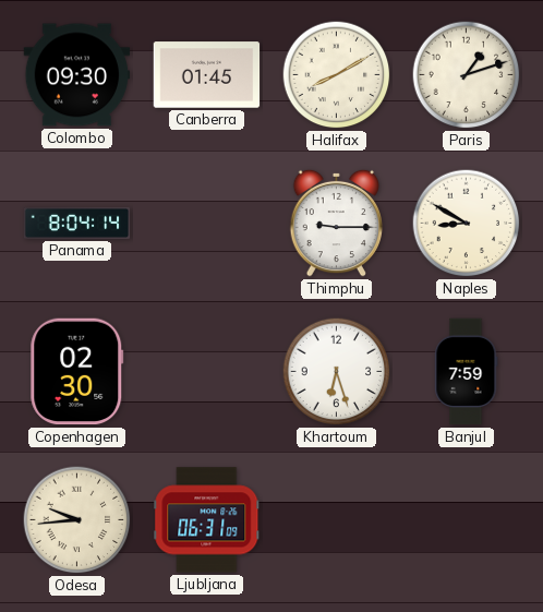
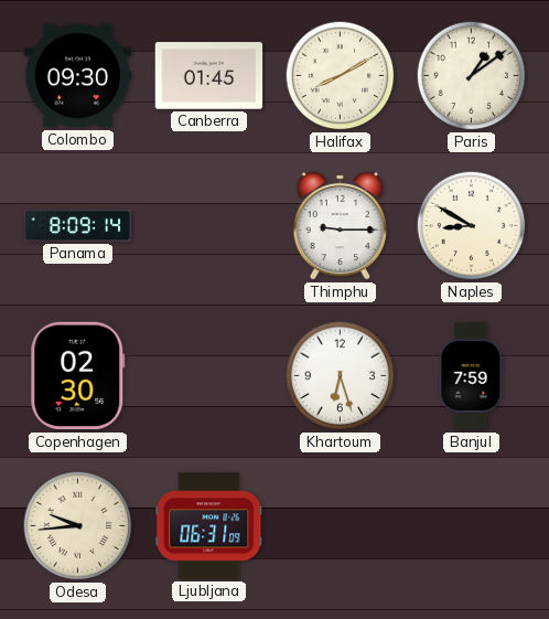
Paris: 1:12 -> 1:09 (472, 76)
Panama: 8:04 -> 8:09 (78, 225)
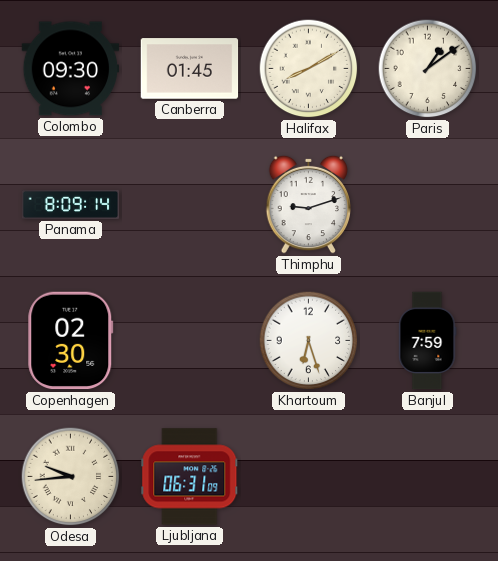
Thimphu: 9:15 -> 9:12 (309, 204)
Naples: 8:50 -> none (472, 226)
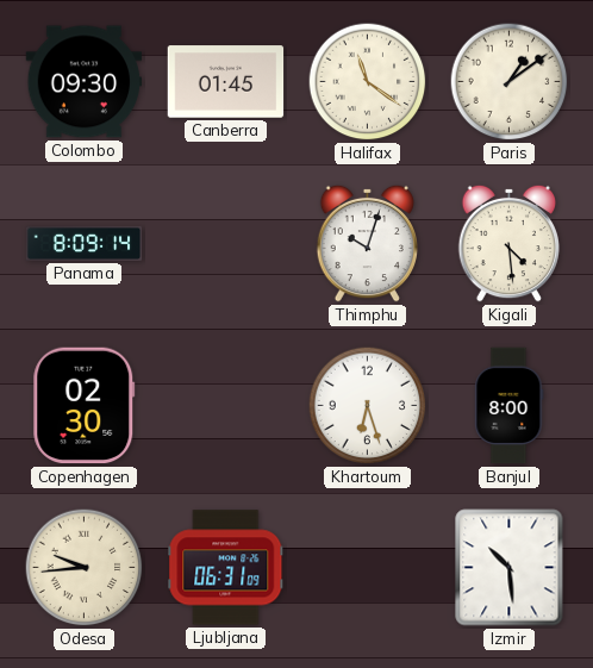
Halifax: 8:10 -> 11:21 (368, 82)
Thimphu: 9:12 -> 10:03 (368, 243)
Kigali: none -> 4:29 (510, 243)
Banjul: 7:59 -> 8:00 (510, 406)
Izmir: none -> 10:29 (510, 568)
